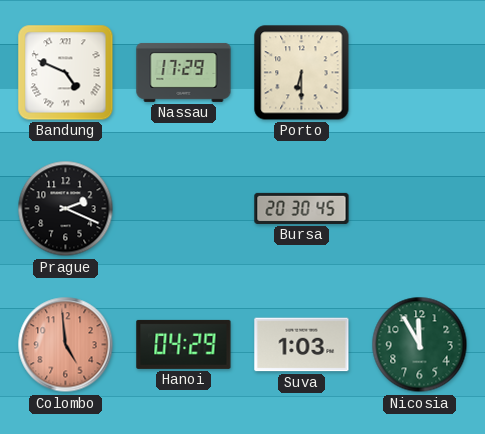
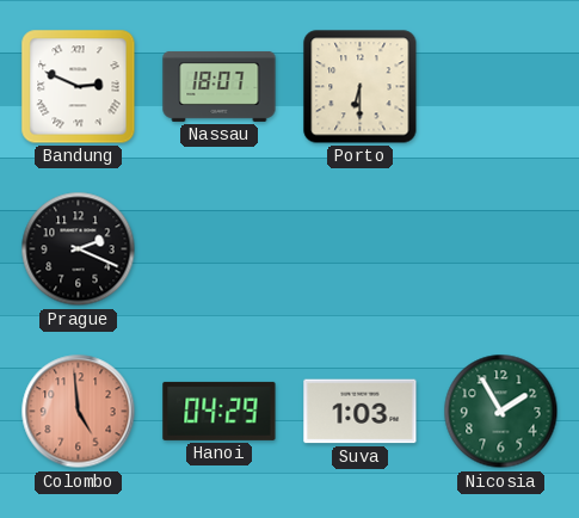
Bandung: 4:49 -> 2:49 (79, 87)
Nassau: 17:29 -> 18:07 (220, 86)
Bursa: 20:30 -> none (302, 208)
Nicosia: 11:55 -> 1:55 (501, 412)
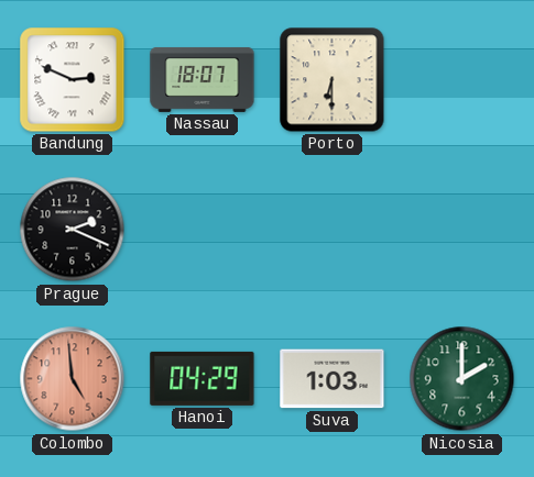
Nicosia: 1:55 -> 2:00 (462, 379)
